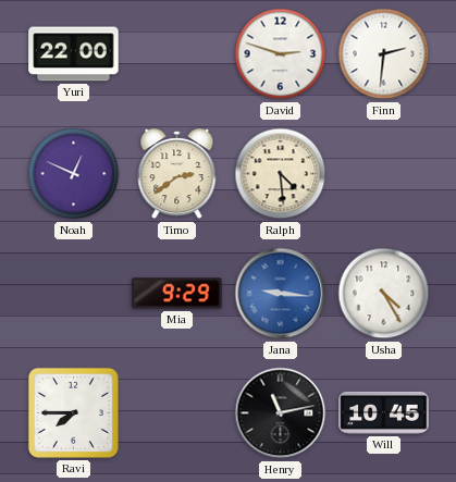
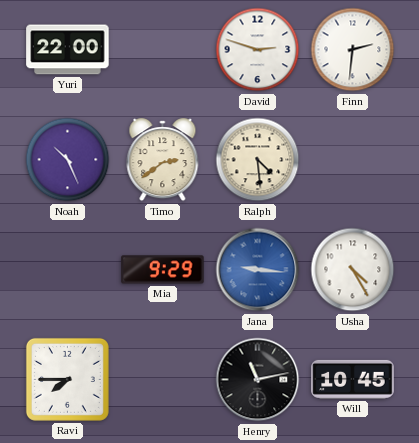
Noah: 12:49 -> 10:26 (68, 160)
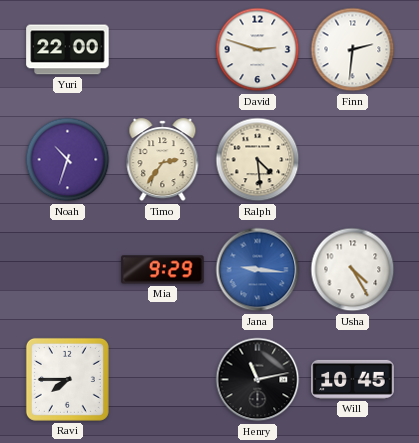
Noah: 10:26 -> 10:33 (68, 160)
Timo: 2:39 -> 2:36 (163, 160)
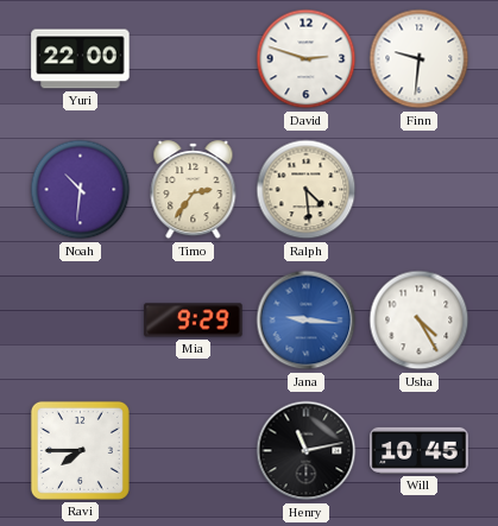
Finn: 2:31 -> 9:31 (420, 59)
Noah: 10:33 -> 10:31 (81, 190)
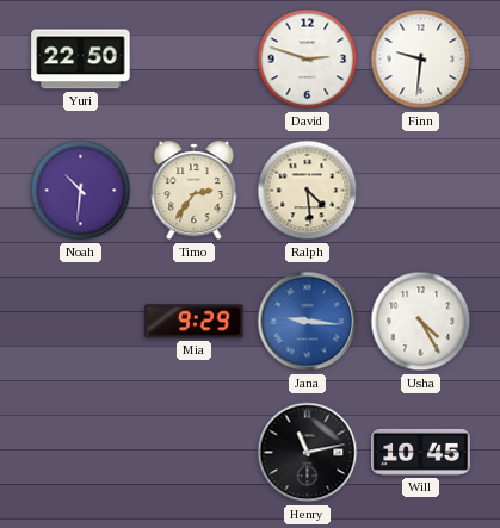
Yuri: 22:00 -> 22:50 (81, 60)
Ravi: 7:45 -> none (80, 450)
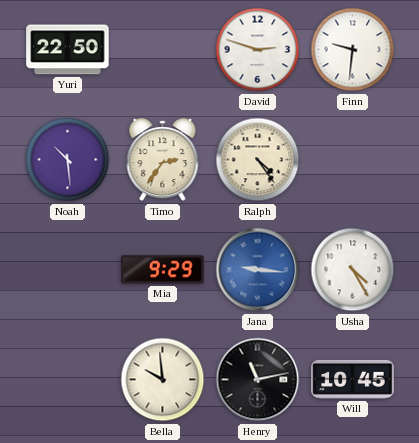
Noah: 10:31 -> 10:29 (68, 160)
Ralph: 4:29 -> 4:24 (258, 160)
Bella: none -> 9:59 (163, 380)
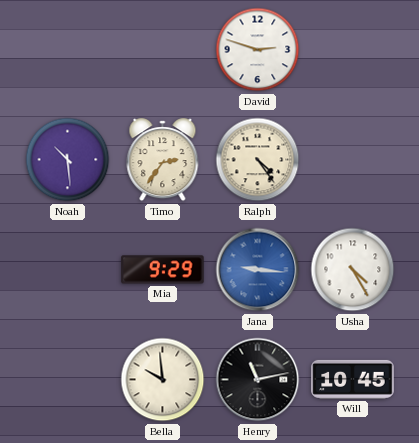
Yuri: 22:50 -> none (68, 50)
Finn: 9:31 -> none (353, 50)
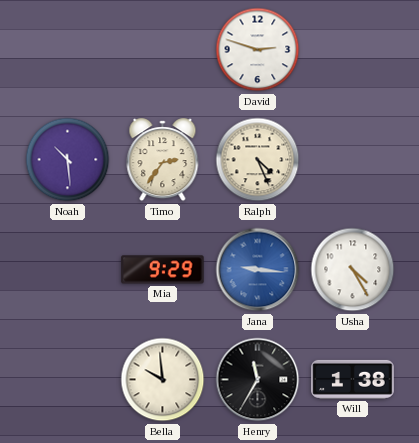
Ralph: 4:24 -> 4:26 (258, 160)
Henry: 11:13 -> 11:35 (258, 380)
Will: 10:45 -> 1:38 (353, 379)
